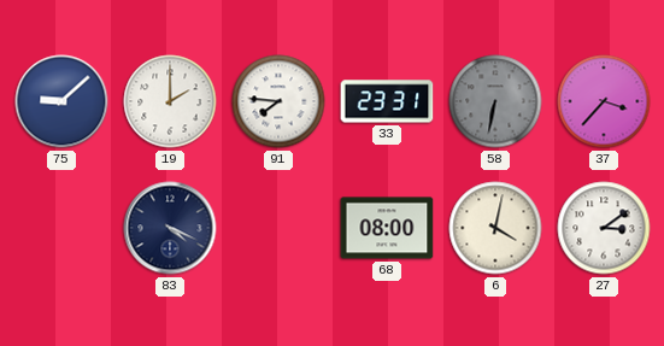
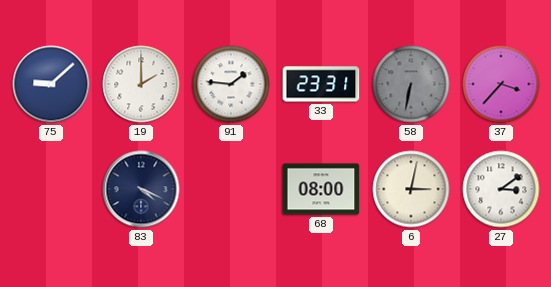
91: 7:46 -> 1:46 (231, 84)
6: 4:02 -> 3:02 (411, 189)
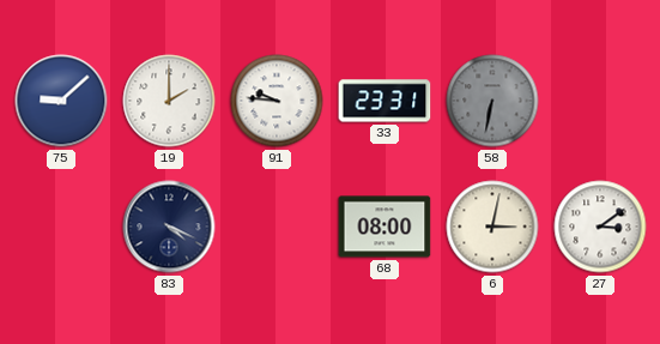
91: 1:46 -> 9:46 (277, 101)
37: 3:37 -> none (501, 84)
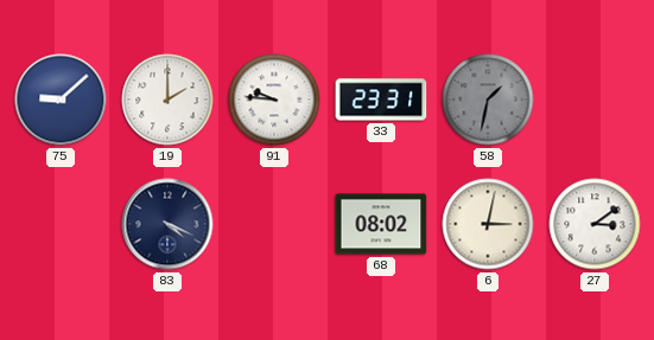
58: 6:32 -> 1:32 (488, 100)
68: 08:00 -> 08:02 (381, 224)
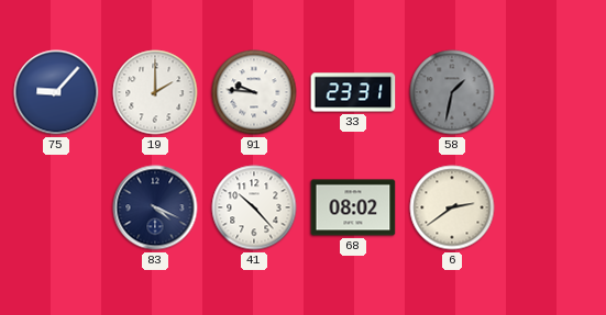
75: 9:08 -> 9:07 (56, 92)
41: none -> 10:23 (254, 207)
6: 3:02 -> 2:39 (452, 207)
27: 3:09 -> none (595, 224)
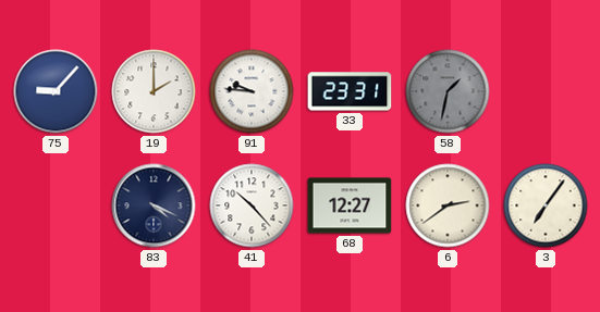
68: 08:02 -> 12:27 (350, 205)
3: none -> 7:06 (546, 205)
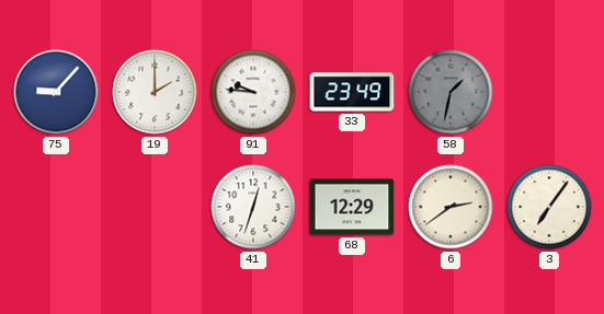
33: 23:31 -> 23:49 (352, 92)
83: 4:19 -> none (154, 205)
41: 10:23 -> 12:33 (253, 207)
68: 12:27 -> 12:29 (352, 207)
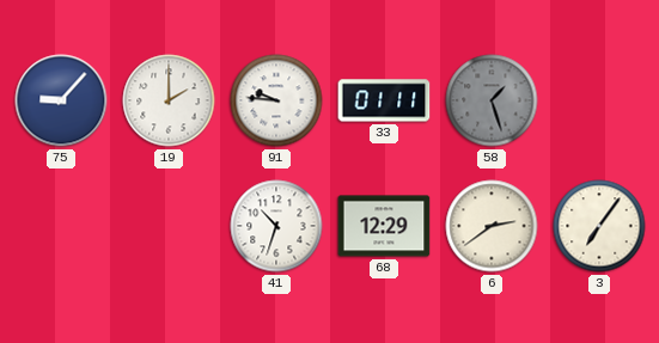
33: 23:49 -> 01:11 (384, 100)
58: 1:32 -> 1:27 (492, 100)
41: 12:33 -> 10:33 (276, 226)
